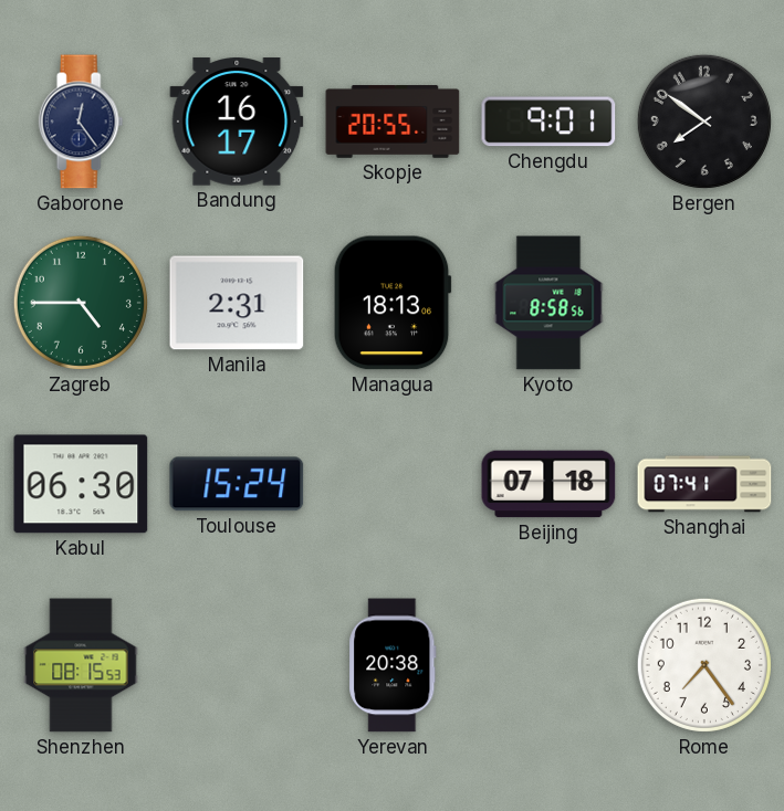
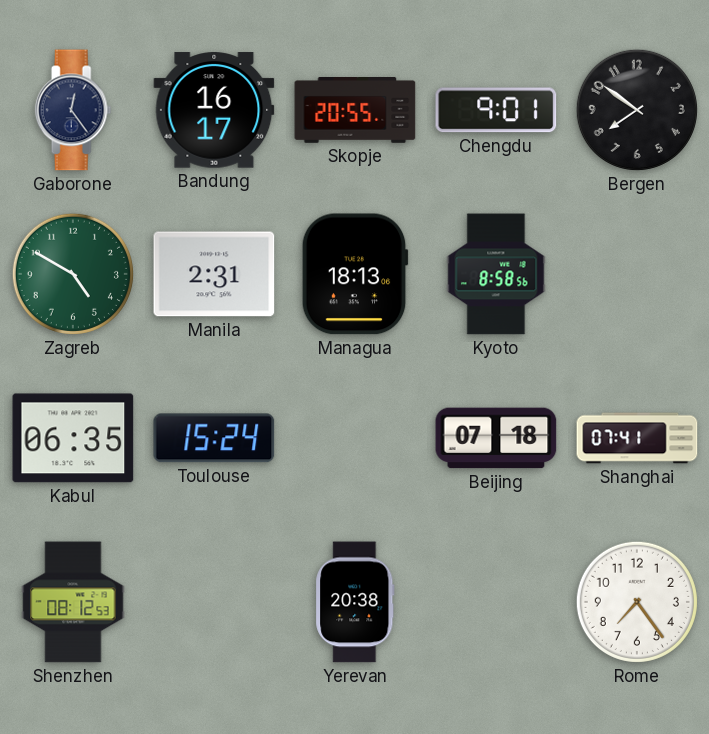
Zagreb: 4:45 -> 4:50 (73, 274)
Kabul: 06:30 -> 06:35 (73, 438)
Shenzhen: 08:15 -> 08:12 (73, 602)
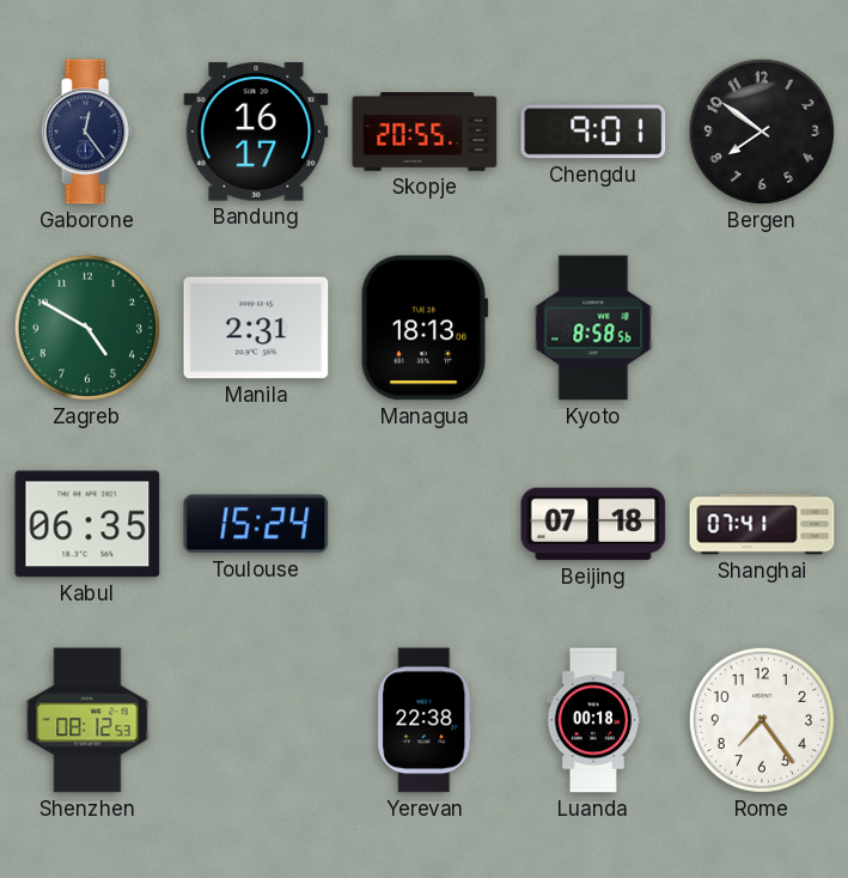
Yerevan: 20:38 -> 22:38 (425, 720)
Luanda: none -> 00:18 (592, 720)
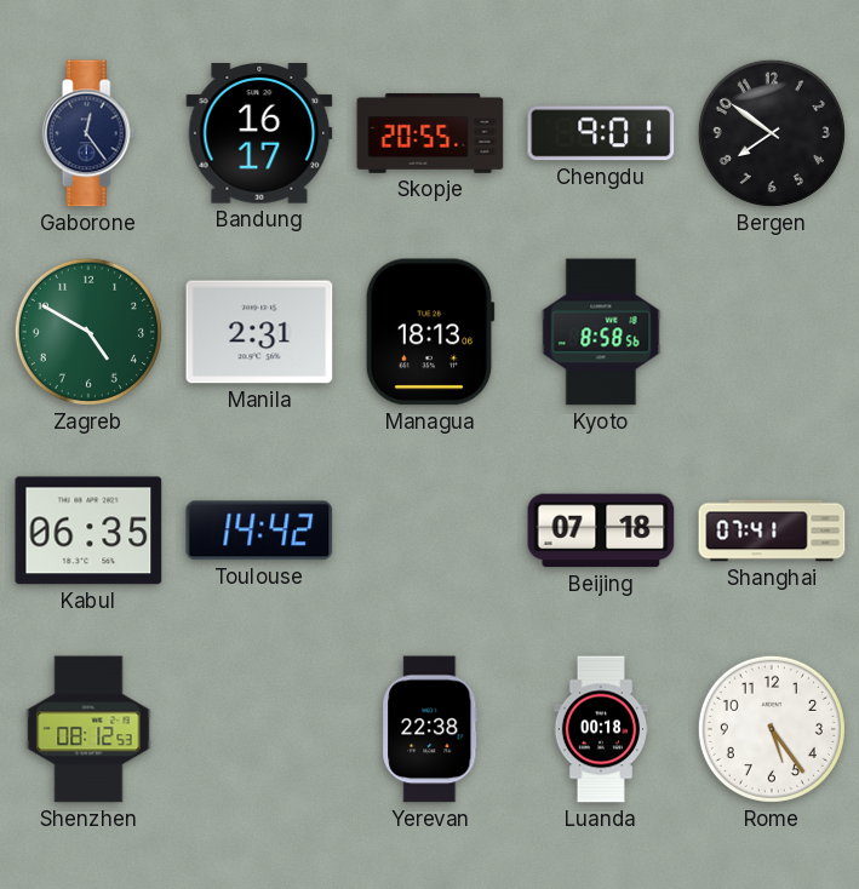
Toulouse: 15:24 -> 14:42 (259, 530)
Rome: 7:24 -> 5:24 (772, 729)
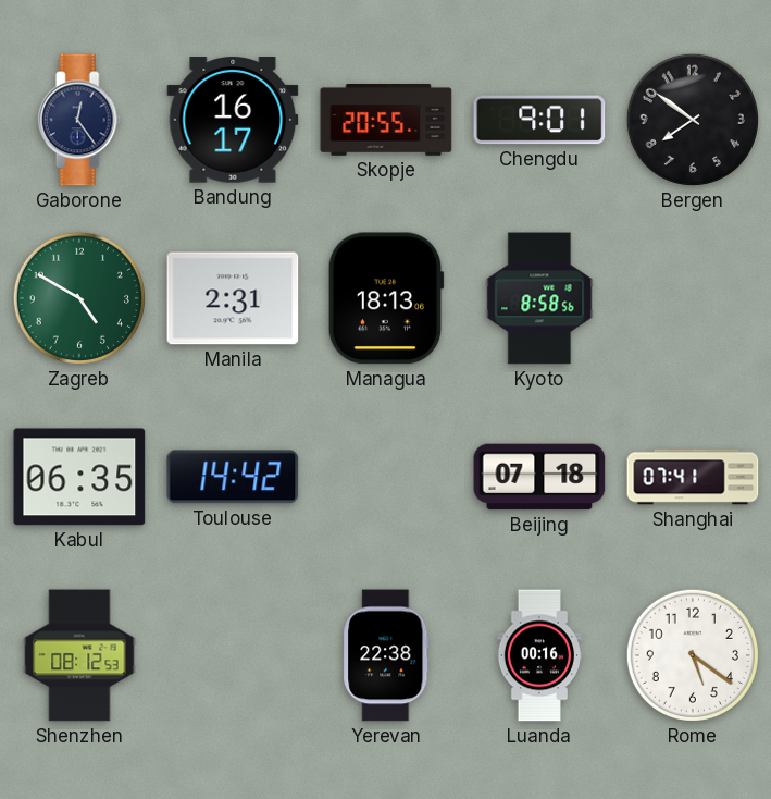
Luanda: 00:18 -> 00:16 (538, 655)
Rome: 5:24 -> 5:21 (693, 655)
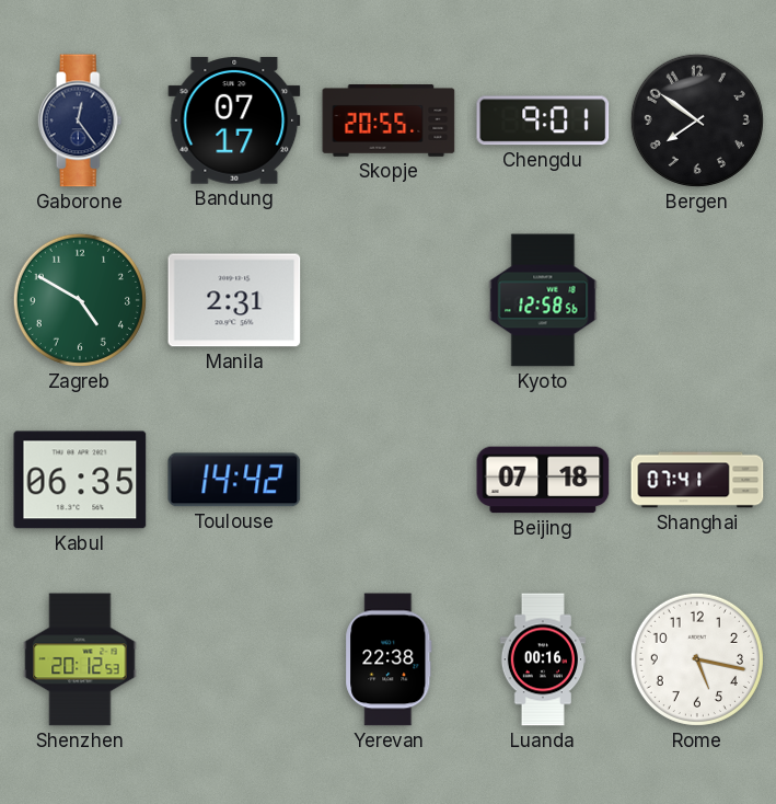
Bandung: 16:17 -> 07:17 (234, 120)
Managua: 18:13 -> none (386, 298)
Kyoto: 8:58 -> 12:58 (543, 300)
Shenzhen: 08:12 -> 20:12 (80, 659)
Rome: 5:21 -> 5:17 (697, 659)
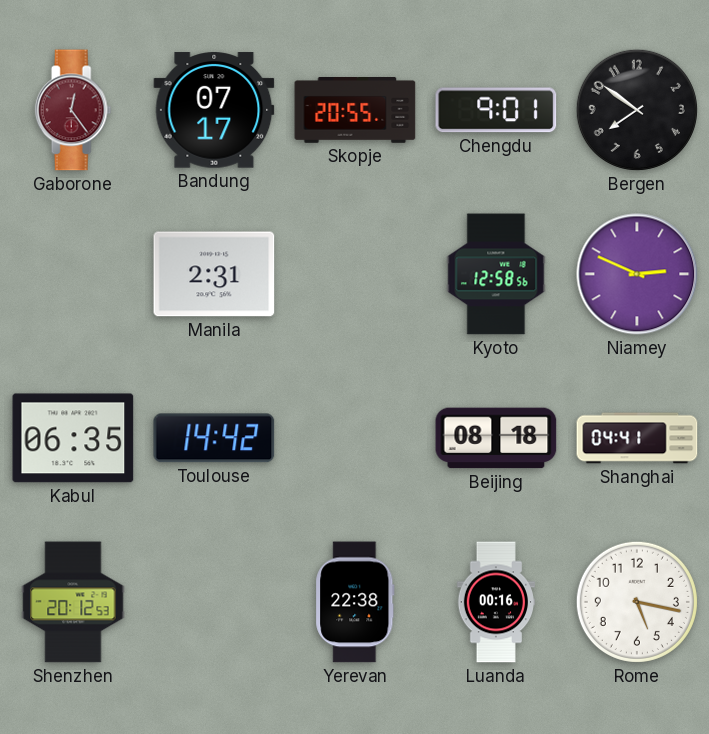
Gaborone dial: navy -> burgundy (73, 110)
Zagreb: 4:50 -> none (80, 300)
Niamey: none -> 2:49 (637, 274)
Beijing: 07:18 -> 08:18 (496, 438)
Shanghai: 07:41 -> 04:41 (637, 438)
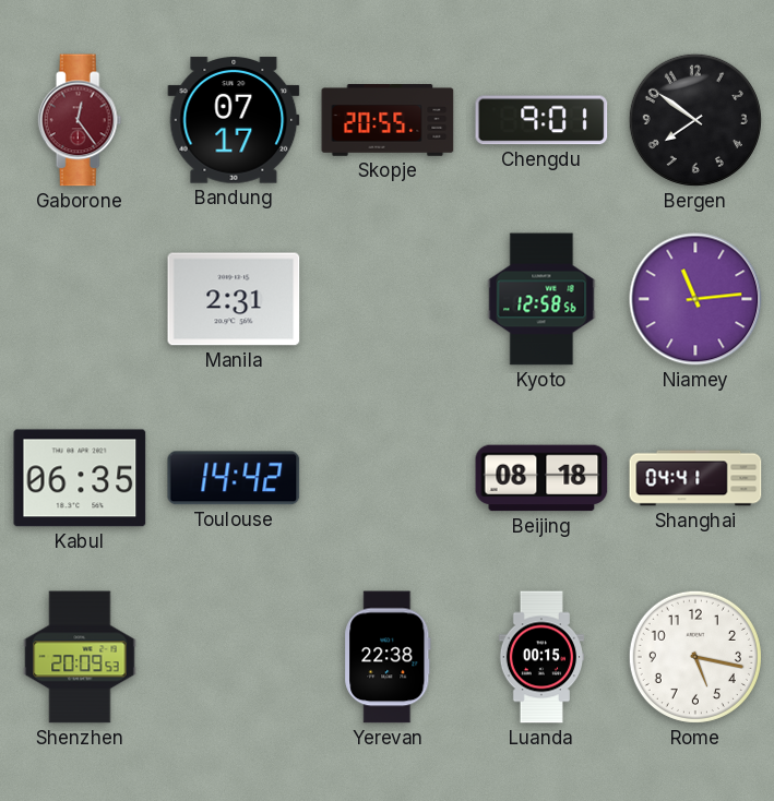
Niamey: 2:49 -> 11:14 (695, 299)
Shenzhen: 20:12 -> 20:09 (80, 657)
Luanda: 00:16 -> 00:15 (540, 657)
